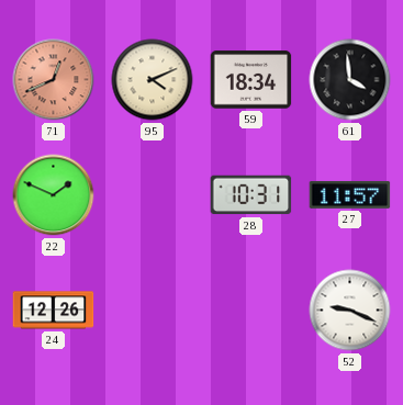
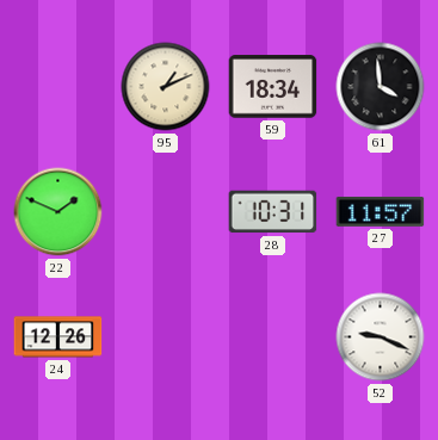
71: 12:41 -> none (54, 80)
95: 4:11 -> 1:11 (166, 87)
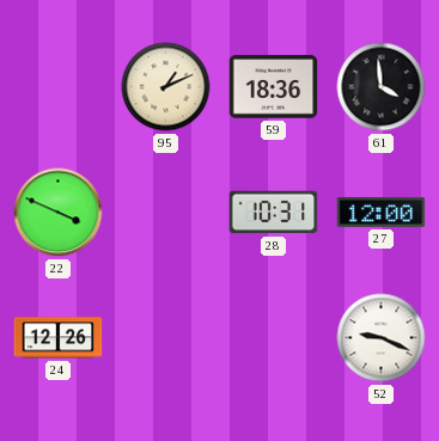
59: 18:34 -> 18:36 (274, 87)
22: 1:49 -> 3:49 (59, 213)
27: 11:57 -> 12:00 (382, 212)
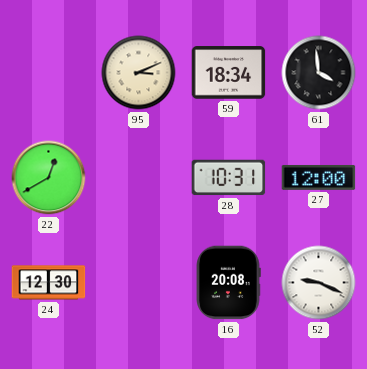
95: 1:11 -> 3:11 (139, 73)
59: 18:36 -> 18:34 (229, 73)
22: 3:49 -> 12:40 (49, 178)
24: 12:26 -> 12:30 (49, 283)
16: none -> 20:08 (228, 283)
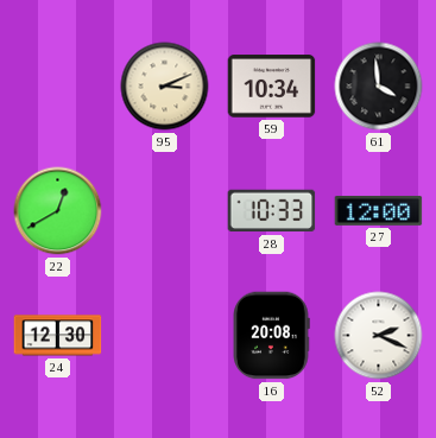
59: 18:34 -> 10:34 (272, 87)
28: 10:31 -> 10:33 (272, 211)
52: 9:19 -> 2:19 (379, 336)
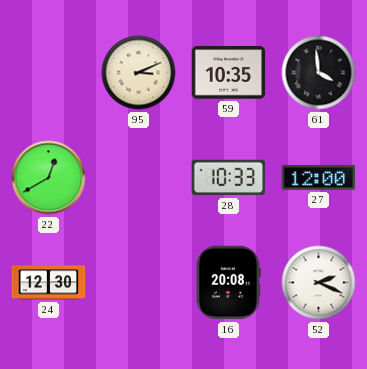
59: 10:34 -> 10:35 (229, 73)
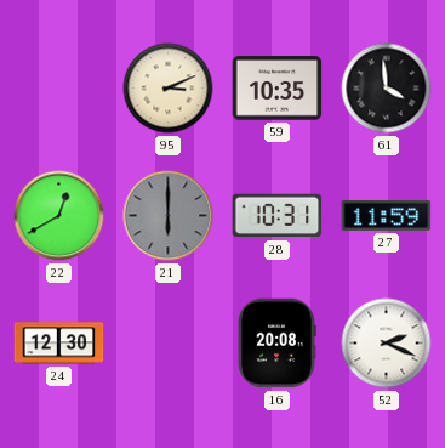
21: none -> 6:00 (169, 216)
28: 10:33 -> 10:31 (278, 216)
27: 12:00 -> 11:59 (387, 215)
